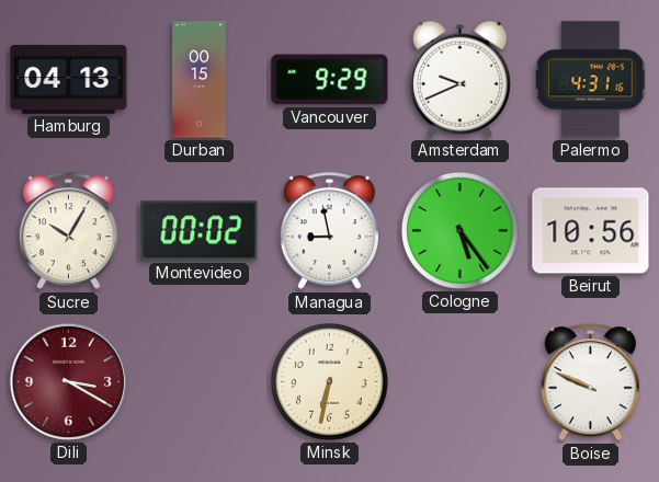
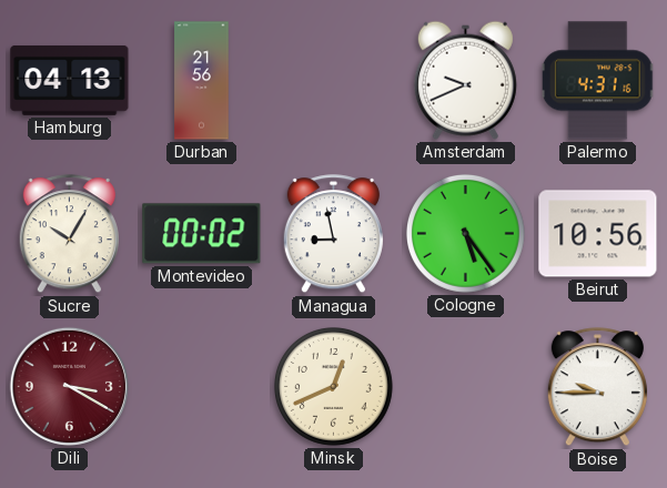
Durban: 00:15 -> 21:56 (202, 81)
Vancouver: 9:29 -> none (330, 80)
Minsk: 6:32 -> 12:41 (334, 387)
Boise: 9:49 -> 9:45 (597, 387)
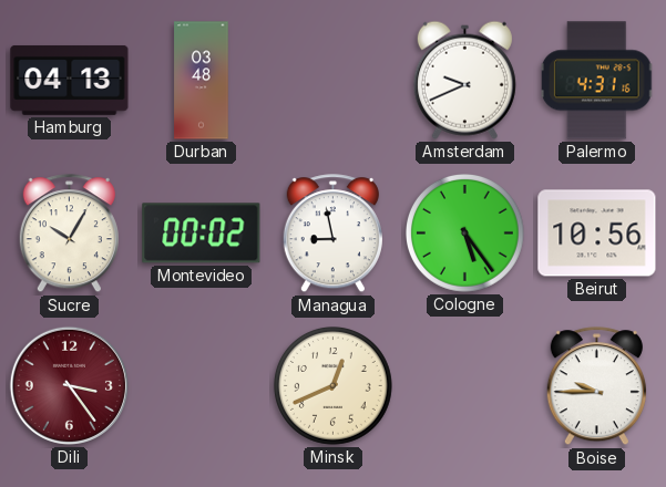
Durban: 21:56 -> 03:48 (202, 81)
Dili: 3:20 -> 3:24 (69, 385)
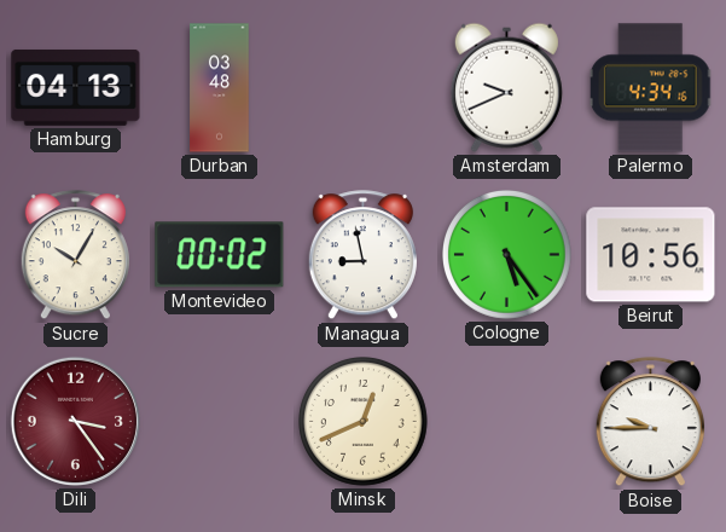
Palermo: 4:31 -> 4:34 (651, 88)
